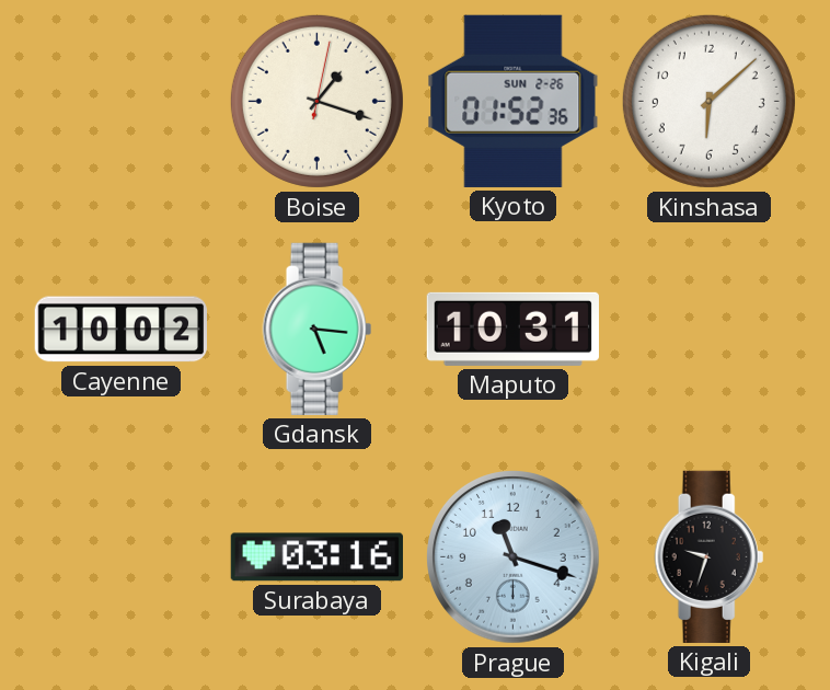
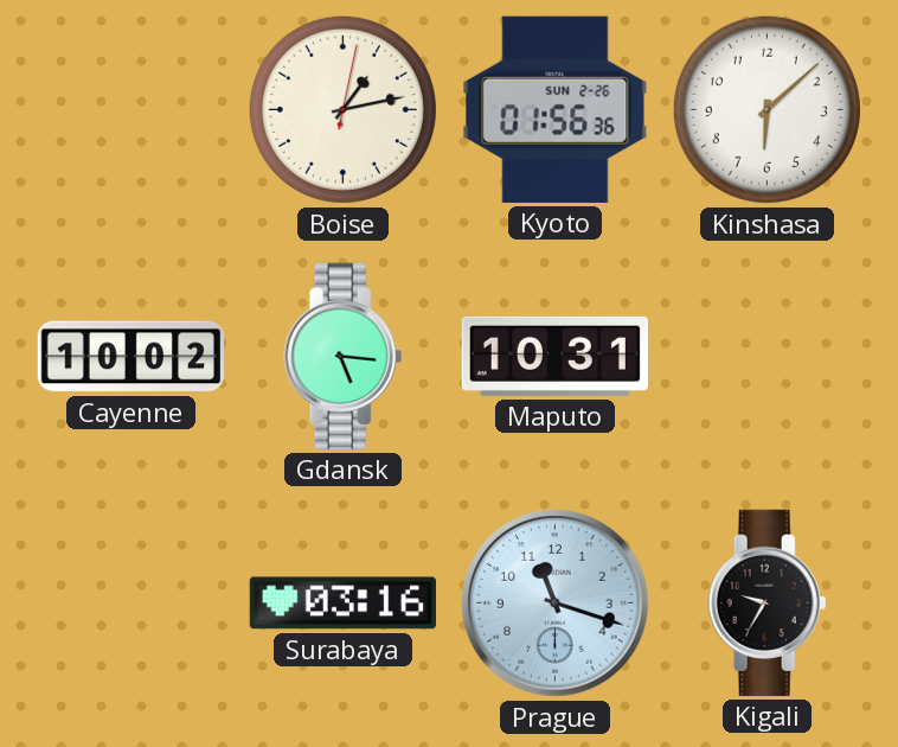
Boise: 1:18 -> 1:13 (342, 109)
Kyoto: 01:52 -> 01:56 (556, 109)
Kigali: 9:33 -> 9:35 (768, 602)
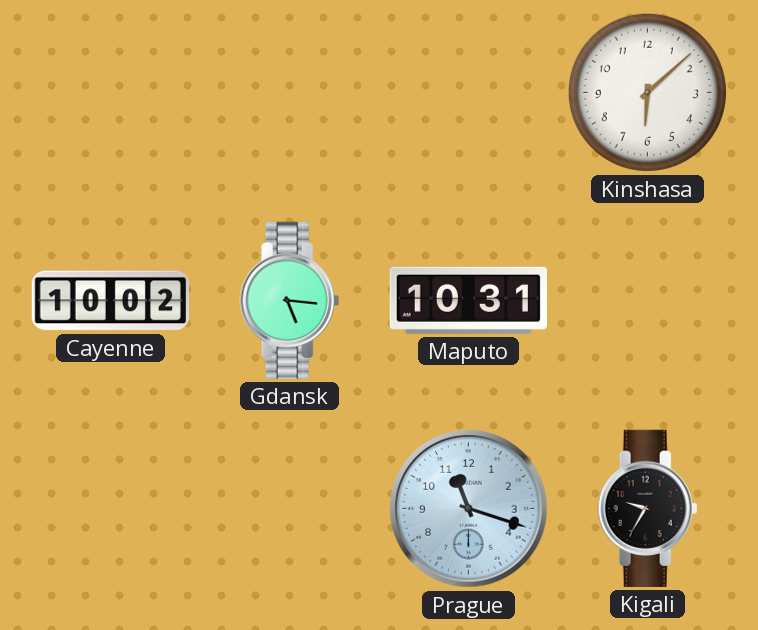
Boise: 1:13 -> none (342, 109)
Kyoto: 01:56 -> none (556, 109)
Surabaya: 03:16 -> none (342, 604)
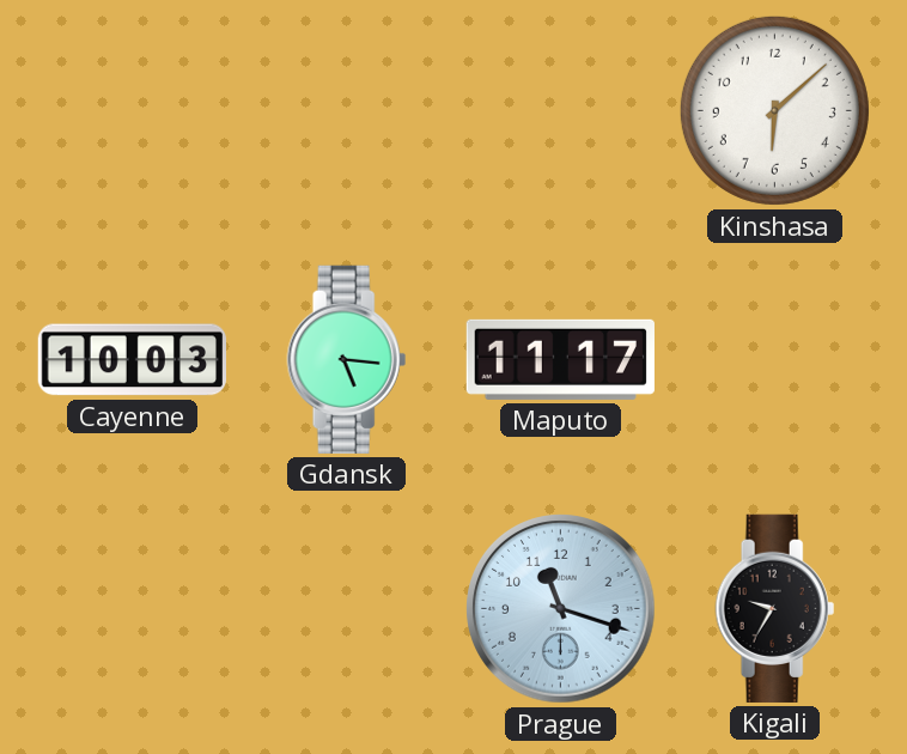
Cayenne: 10:02 -> 10:03 (132, 360)
Maputo: 10:31 -> 11:17 (560, 359)
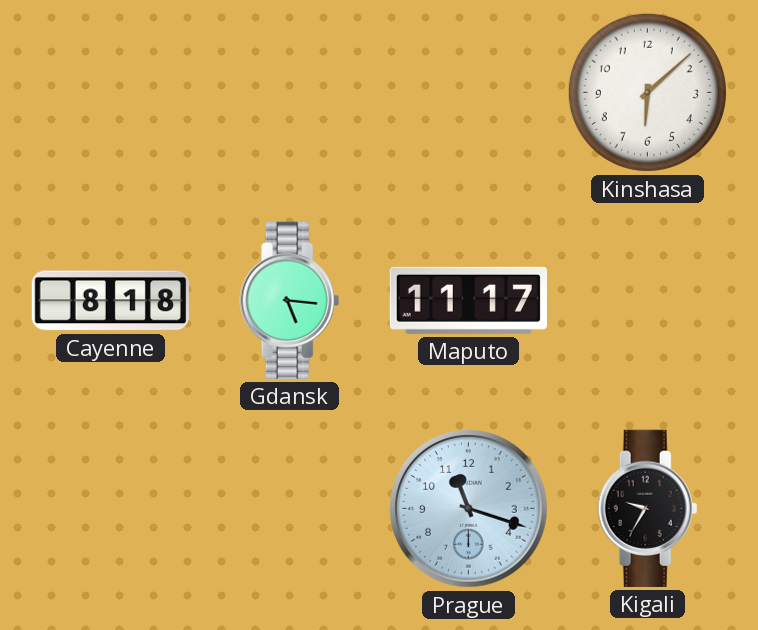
Cayenne: 10:03 -> 8:18 (110, 301)
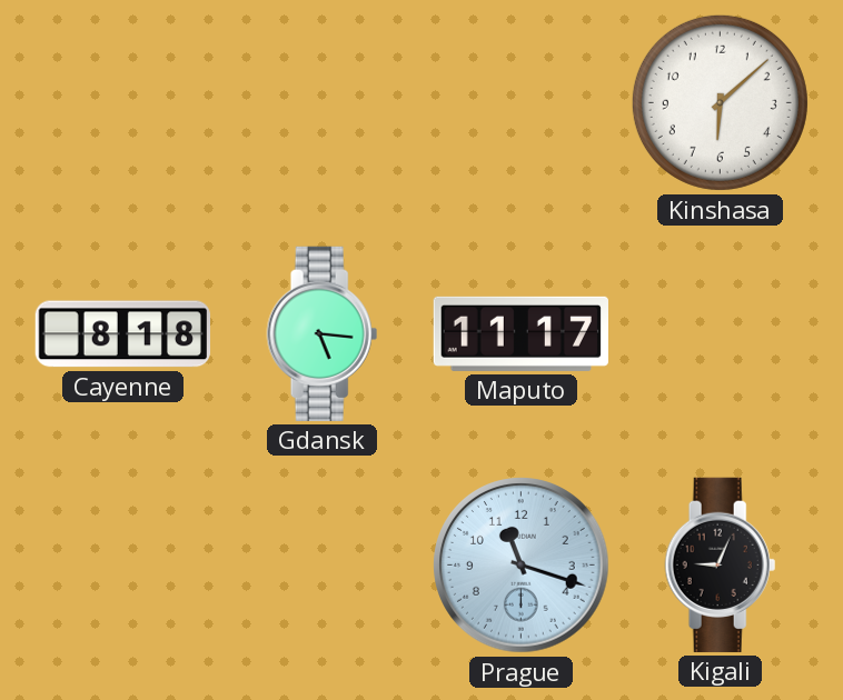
Kigali: 9:35 -> 9:04 (721, 564)
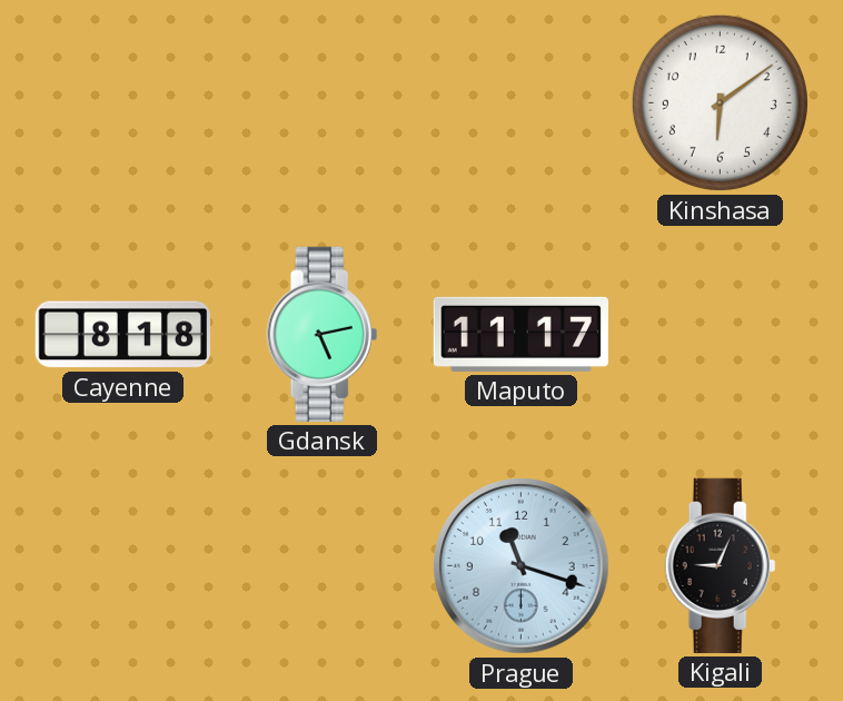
Kinshasa: 6:08 -> 6:09 (720, 102)
Gdansk: 5:16 -> 5:13 (323, 334)
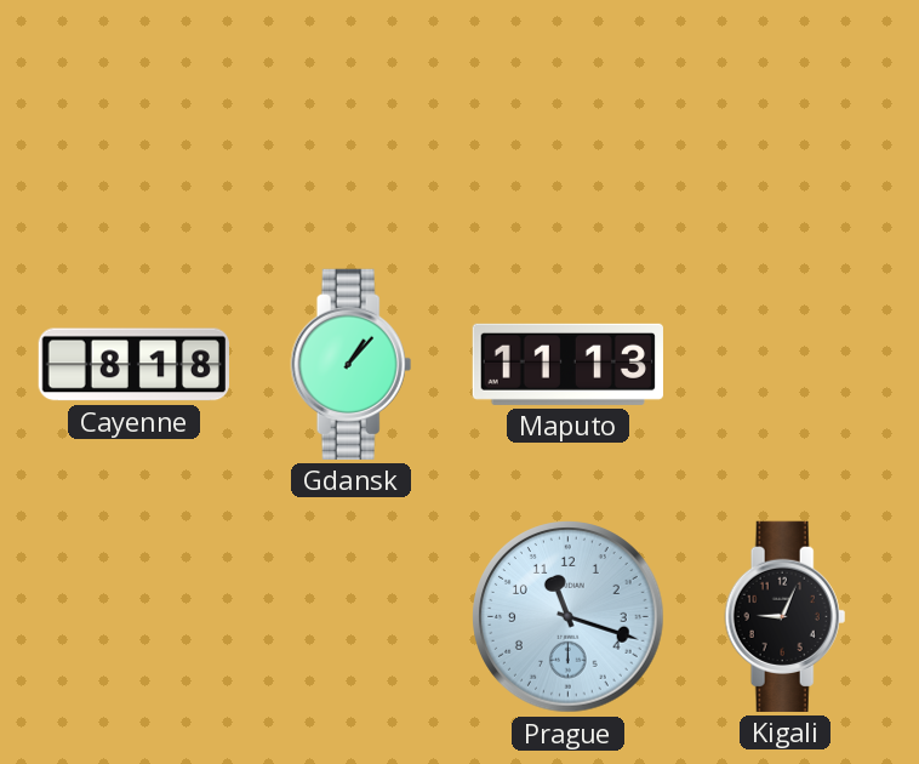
Kinshasa: 6:09 -> none (720, 102)
Gdansk: 5:13 -> 1:07 (352, 364)
Maputo: 11:17 -> 11:13 (567, 364)
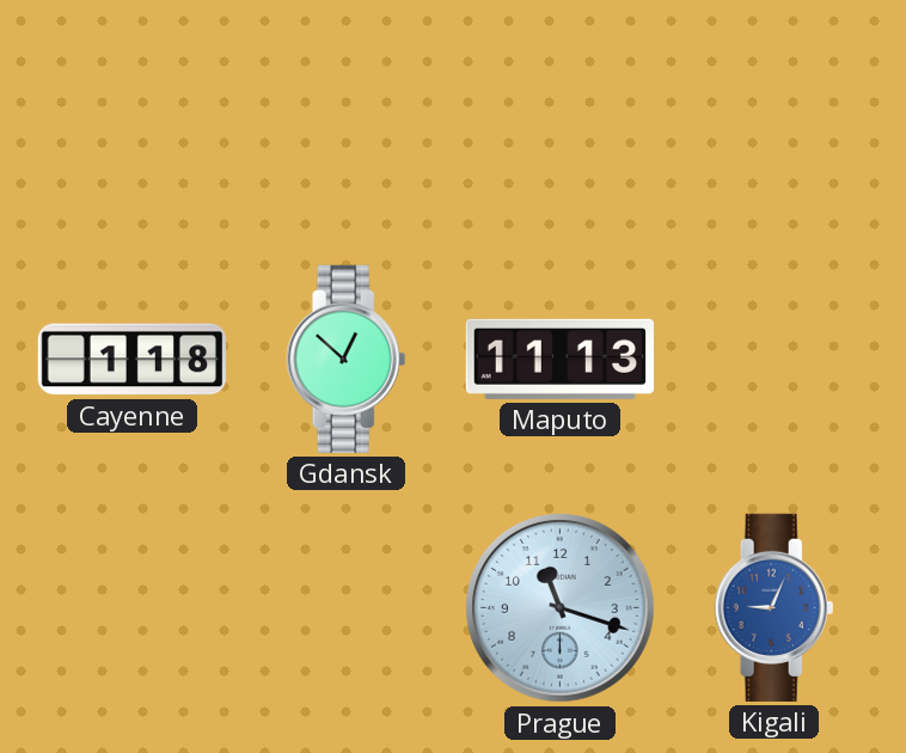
Cayenne: 8:18 -> 1:18 (131, 360)
Gdansk: 1:07 -> 12:52 (347, 359)
Kigali dial: black -> blue (775, 607)
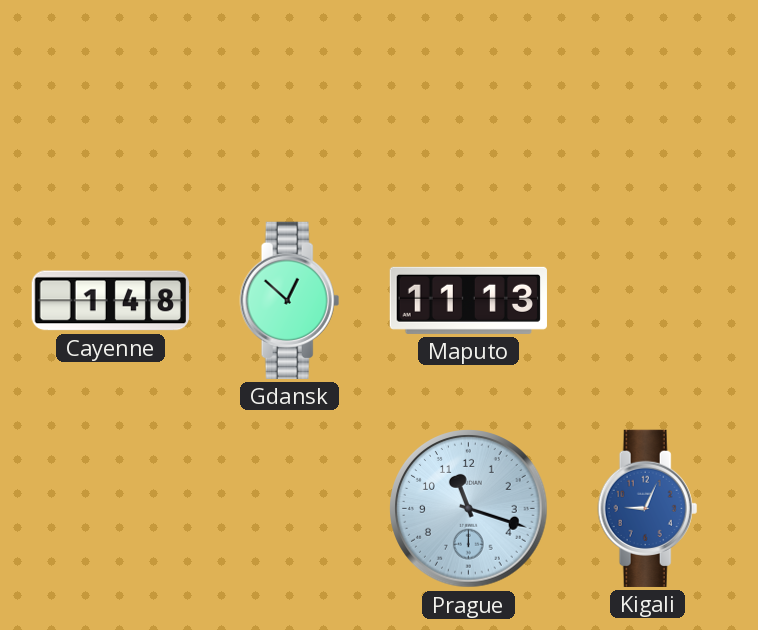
Cayenne: 1:18 -> 1:48 (110, 301)
